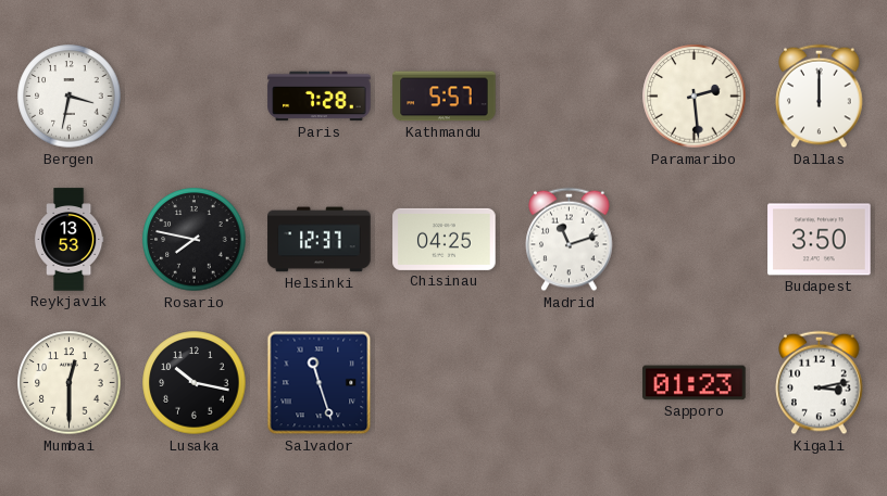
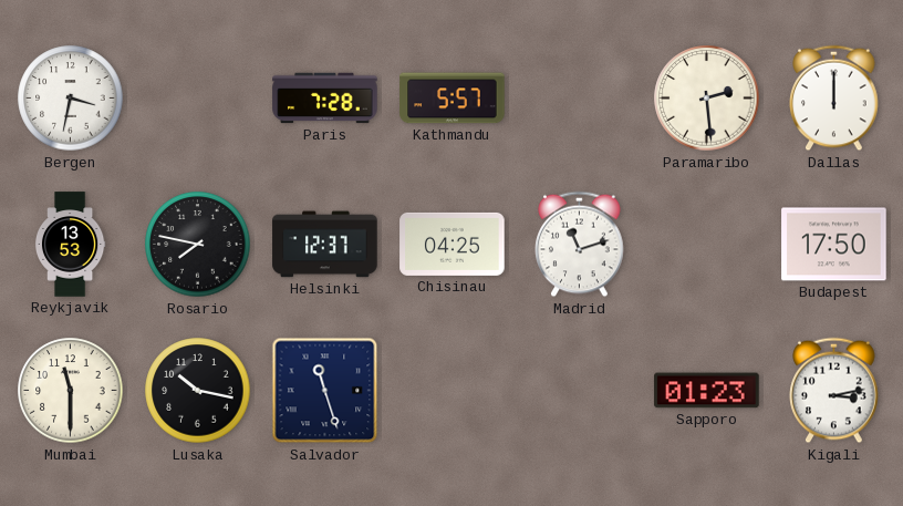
Budapest: 3:50 -> 17:50 (834, 245)
Mumbai: 12:30 -> 11:30 (71, 391)
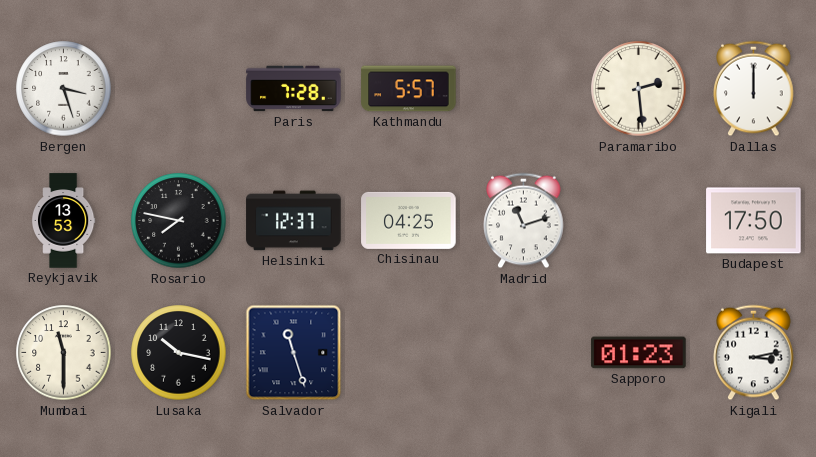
Bergen: 3:32 -> 3:27 (64, 89)
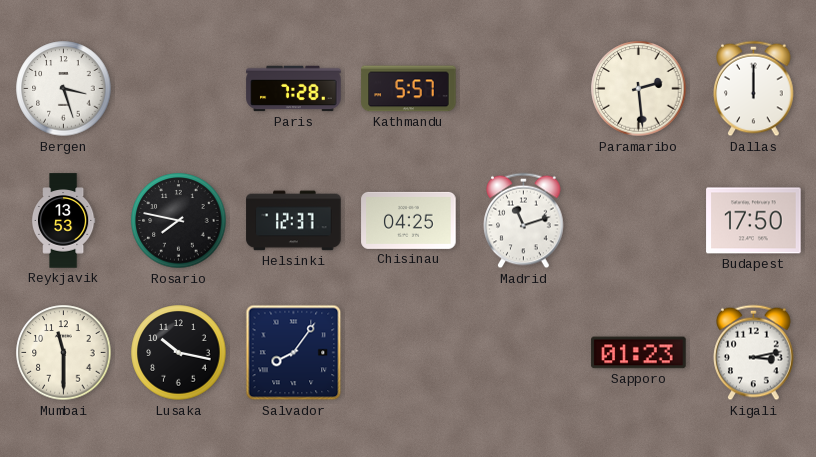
Salvador: 11:27 -> 8:06 (294, 353)
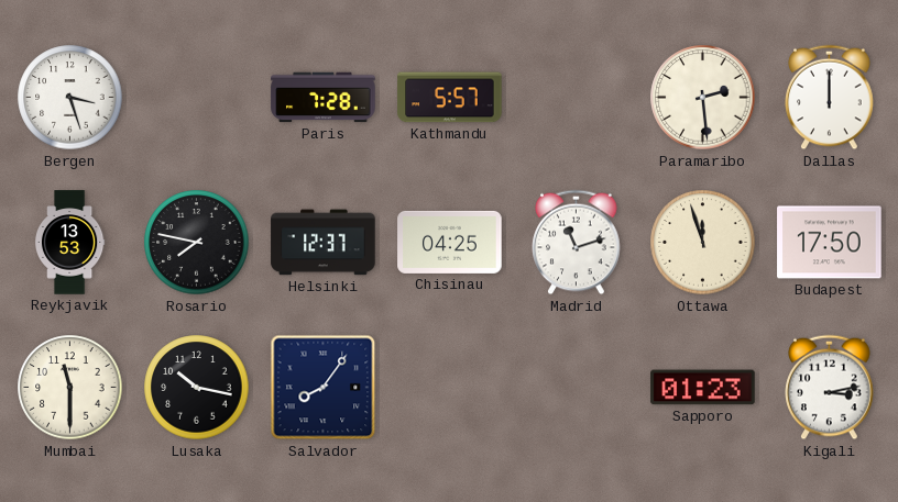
Ottawa: none -> 11:57 (703, 243)
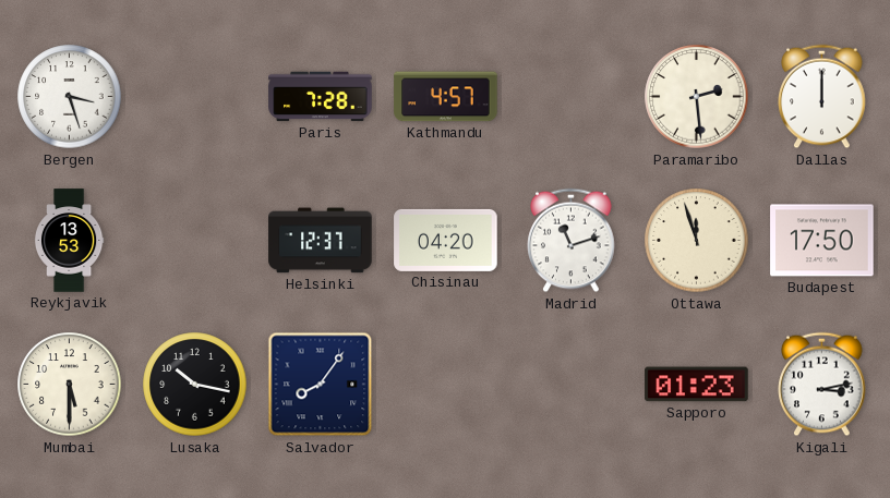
Kathmandu: 5:57 -> 4:57 (446, 97)
Rosario: 7:47 -> none (197, 243)
Chisinau: 04:25 -> 04:20 (446, 240)
Mumbai: 11:30 -> 5:30 (70, 385)
